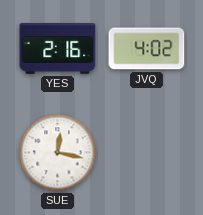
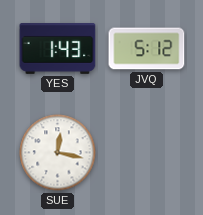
YES: 2:16 -> 1:43 (58, 49)
JVQ: 4:02 -> 5:12 (147, 49)
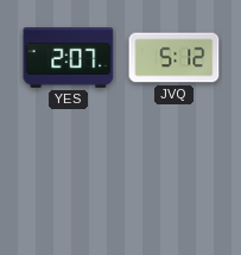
YES: 1:43 -> 2:07 (69, 58)
SUE: 12:17 -> none (58, 153)
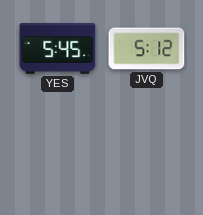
YES: 2:07 -> 5:45 (58, 49)
